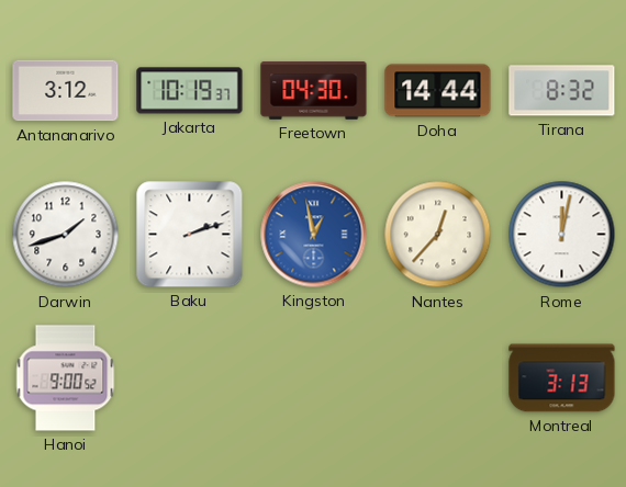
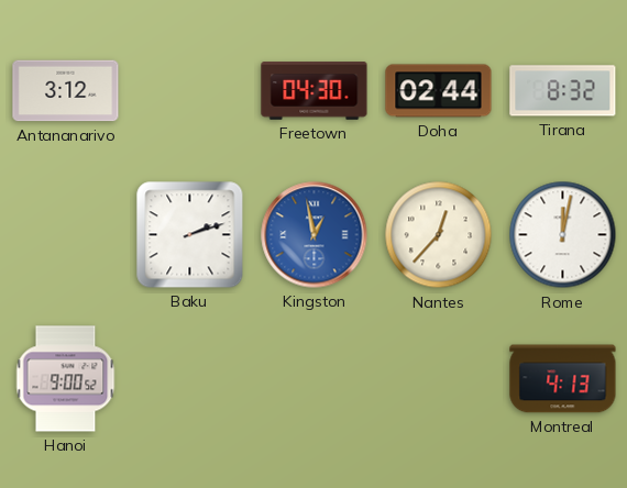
Jakarta: 10:19 -> none (190, 91)
Doha: 14:44 -> 02:44 (439, 91)
Darwin: 1:42 -> none (66, 235)
Montreal: 3:13 -> 4:13 (563, 379)
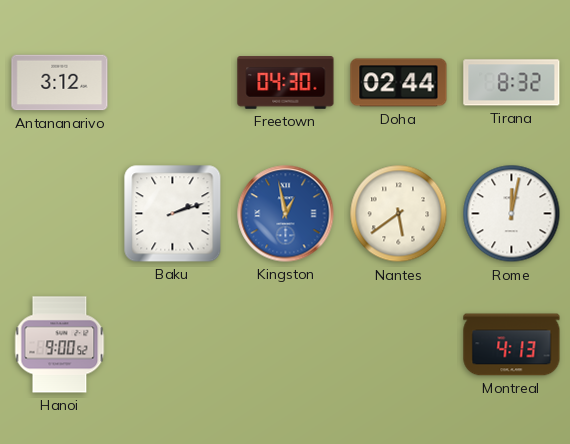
Nantes: 12:37 -> 5:39 (399, 214)
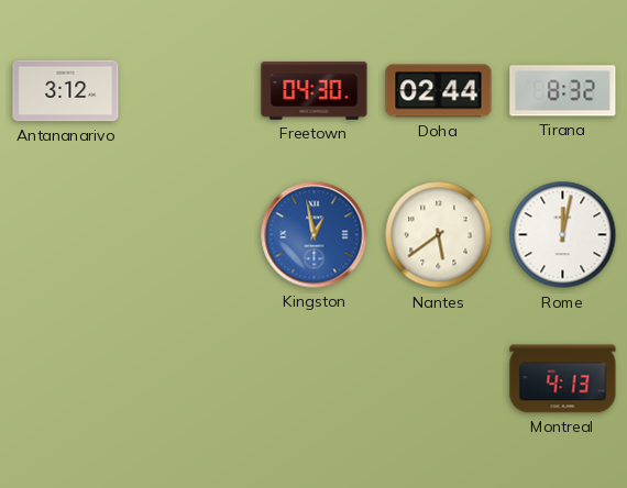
Baku: 2:12 -> none (173, 214)
Hanoi: 9:00 -> none (60, 345)
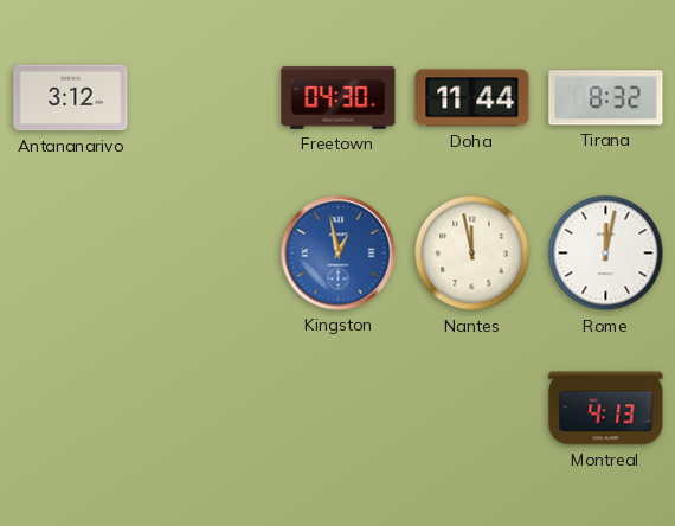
Doha: 02:44 -> 11:44 (472, 98)
Nantes: 5:39 -> 11:58 (472, 254)
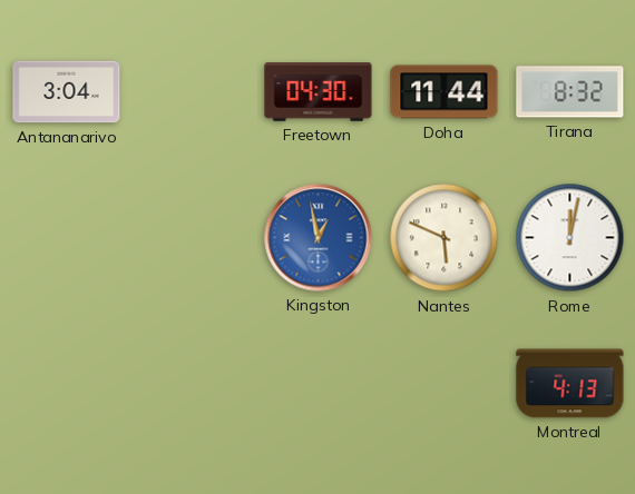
Antananarivo: 3:12 -> 3:04 (67, 92)
Nantes: 11:58 -> 5:49 (444, 238)
